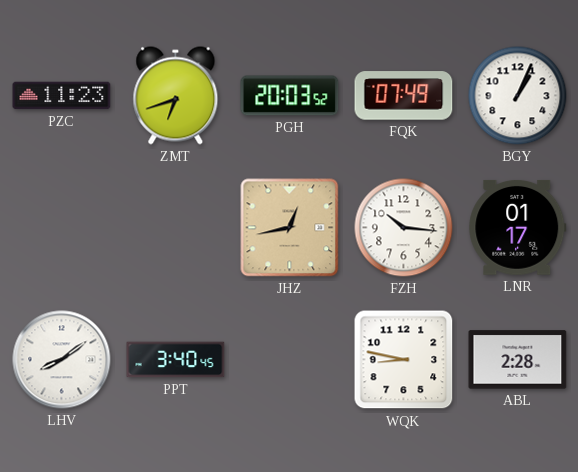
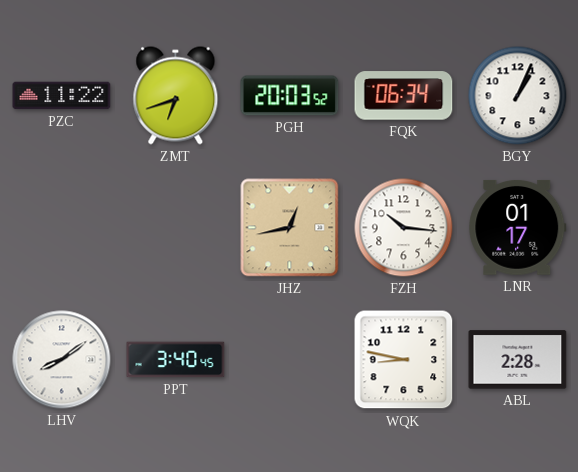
PZC: 11:23 -> 11:22 (62, 96)
FQK: 07:49 -> 06:34 (404, 96)
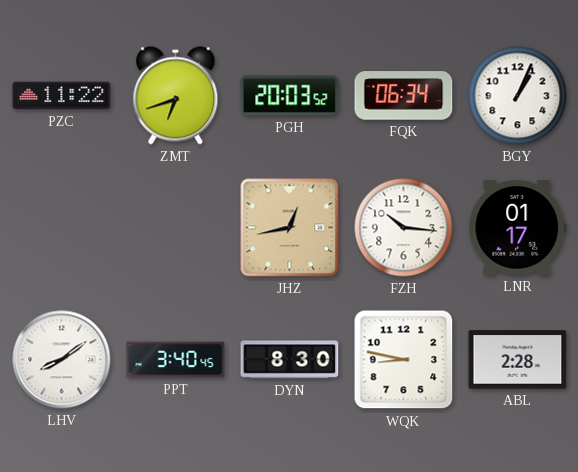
DYN: none -> 8:30 (290, 360)
